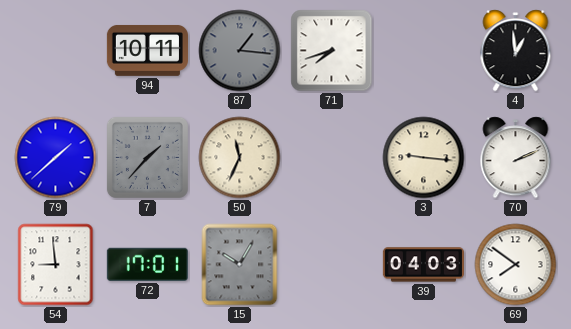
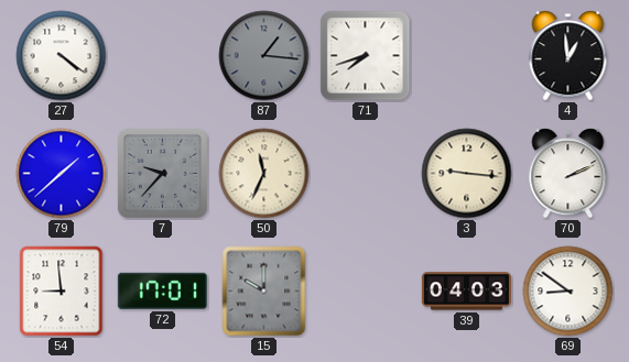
27: none -> 4:21 (62, 56)
94: 10:11 -> none (147, 50)
7: 1:37 -> 9:37 (162, 173)
15: 10:05 -> 10:00 (264, 292)
69: 7:51 -> 8:51 (568, 292)
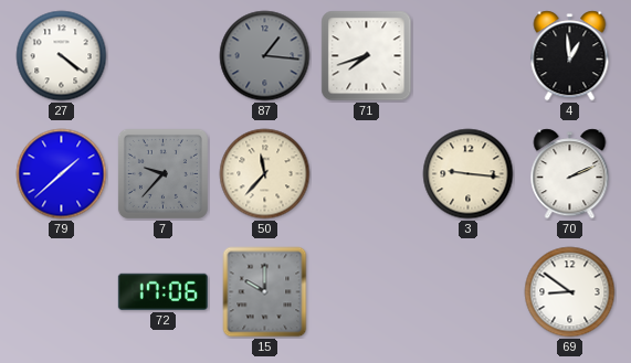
50: 11:34 -> 11:37 (265, 174)
54: 8:59 -> none (62, 292)
72: 17:01 -> 17:06 (162, 291)
39: 04:03 -> none (466, 292)
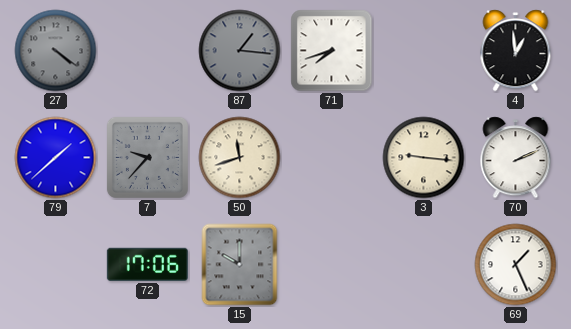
27 dial: white -> grey (56, 51)
50: 11:37 -> 11:42 (240, 158)
69: 8:51 -> 1:26 (516, 265)
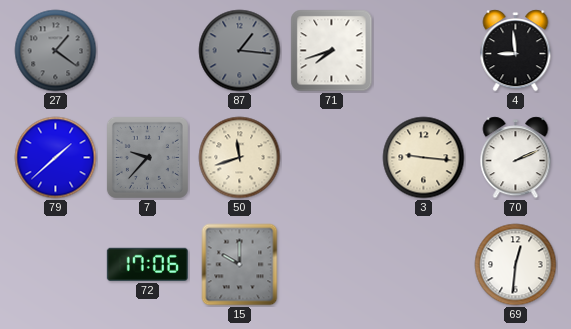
27: 4:21 -> 1:21 (56, 51)
4: 12:59 -> 8:59 (516, 51)
69: 1:26 -> 12:31 (516, 265)
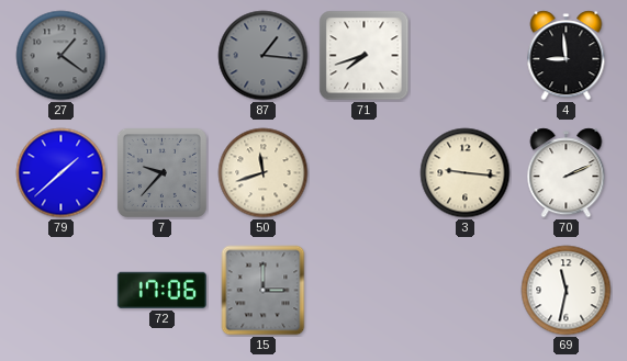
15: 10:00 -> 3:00 (264, 291)
69: 12:31 -> 11:32 (567, 291)
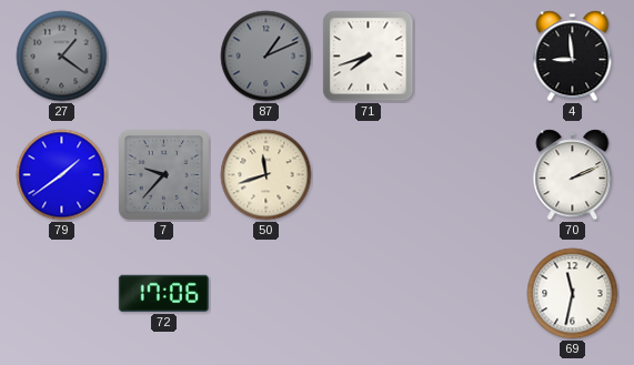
87: 1:16 -> 1:11 (266, 57)
79: 1:38 -> 1:39 (62, 175)
3: 9:16 -> none (466, 173)
15: 3:00 -> none (264, 291)
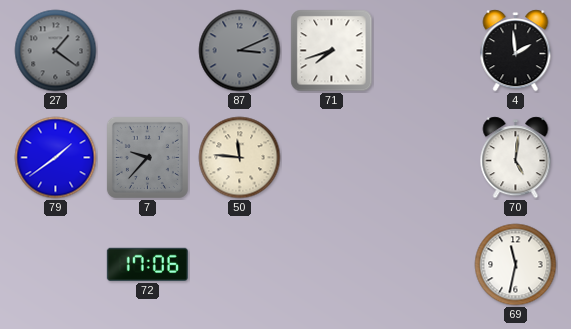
87: 1:11 -> 3:11 (240, 51)
4: 8:59 -> 1:59 (516, 51)
50: 11:42 -> 11:46 (240, 158)
70: 2:11 -> 5:01 (516, 158)
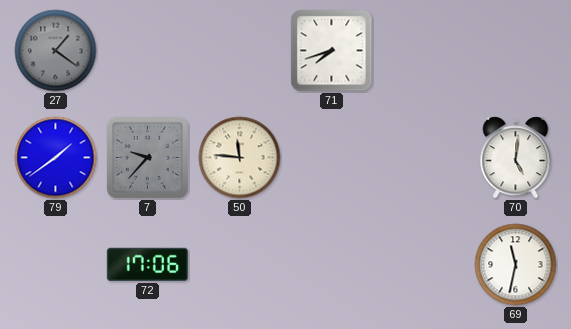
87: 3:11 -> none (240, 51)
4: 1:59 -> none (516, 51)
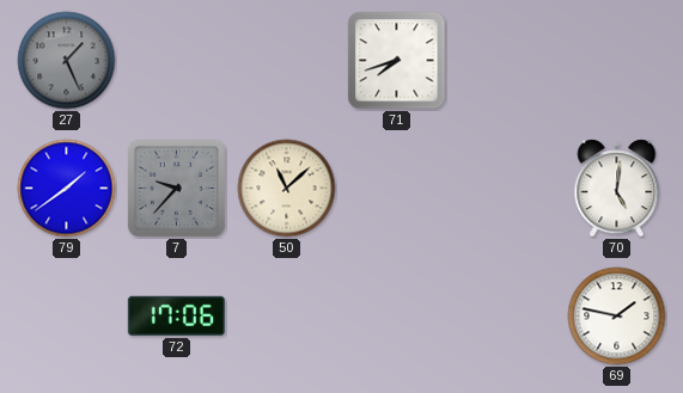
27: 1:21 -> 1:26 (67, 61)
50: 11:46 -> 11:08 (287, 189)
69: 11:32 -> 1:47 (617, 317)
